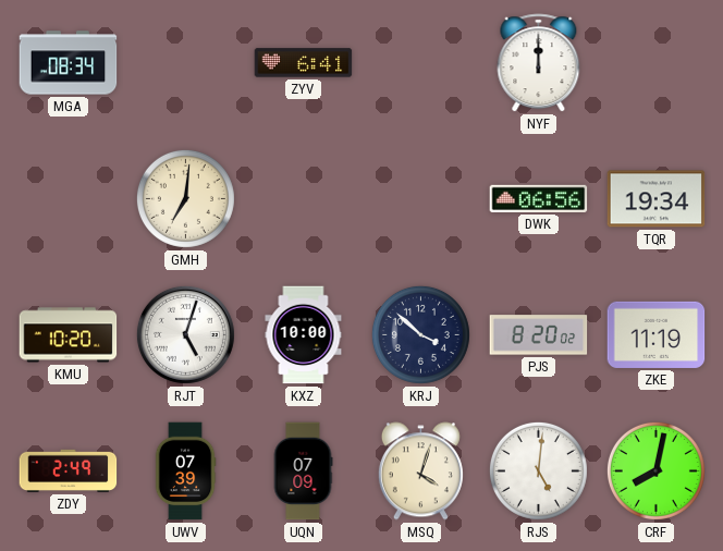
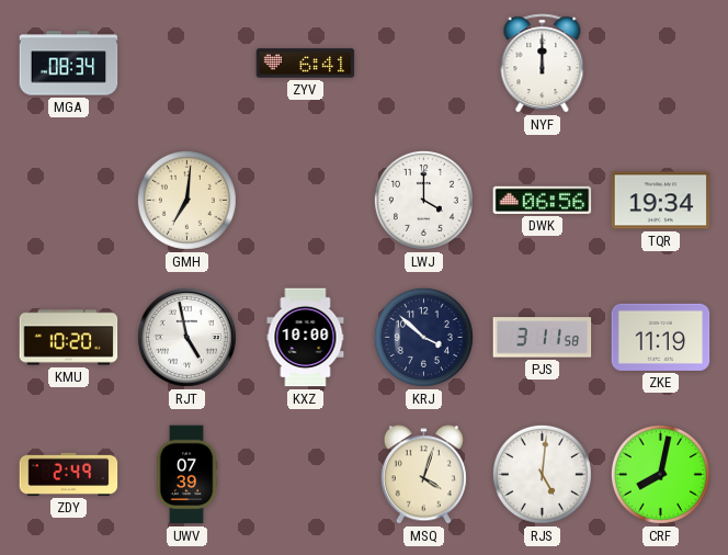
LWJ: none -> 4:00 (423, 200)
RJT: 5:03 -> 4:58 (186, 337)
PJS: 8:20 -> 3:11 (543, 338)
UQN: 07:09 -> none (303, 472)
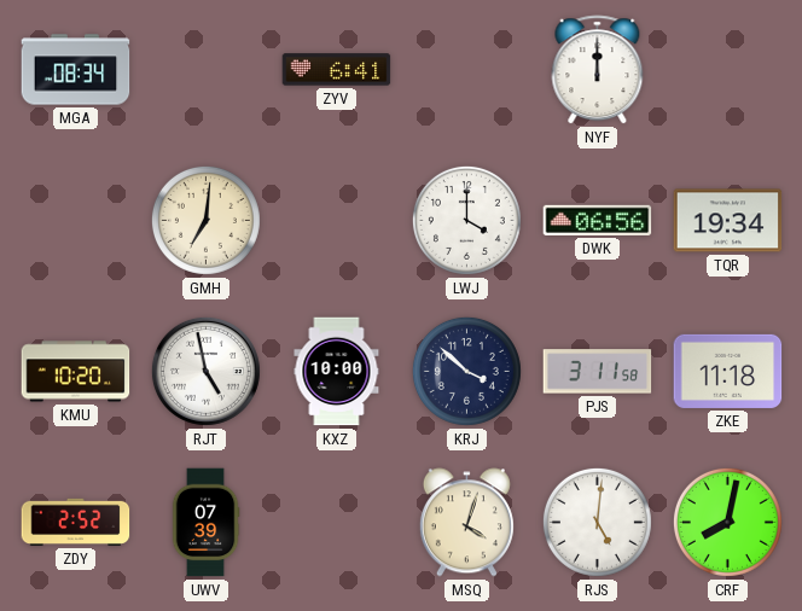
ZKE: 11:19 -> 11:18 (728, 371)
ZDY: 2:49 -> 2:52 (76, 522)
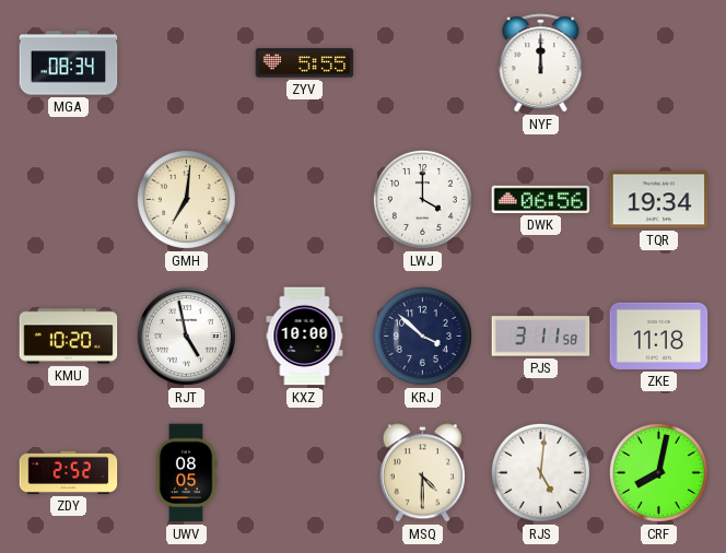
ZYV: 6:41 -> 5:55 (305, 63)
UWV: 07:39 -> 08:05 (186, 473)
MSQ: 4:03 -> 4:30 (422, 473)
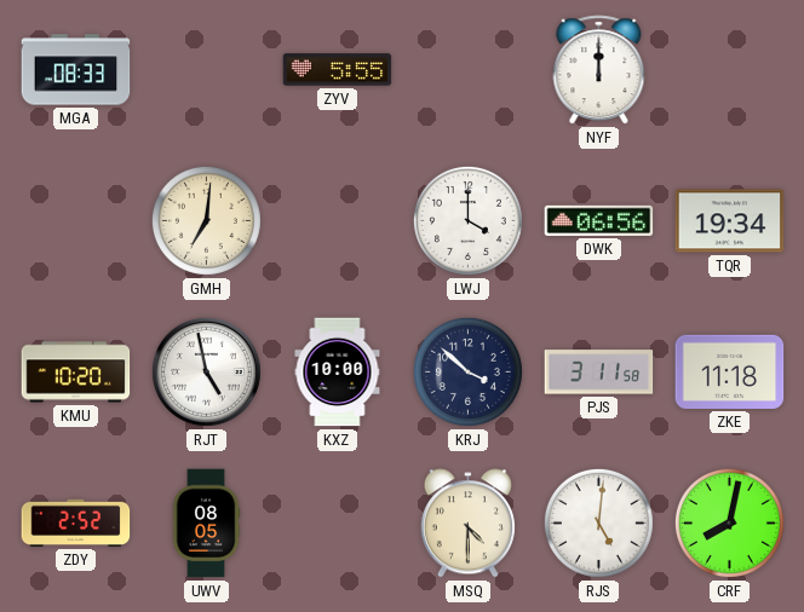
MGA: 08:34 -> 08:33 (76, 70)
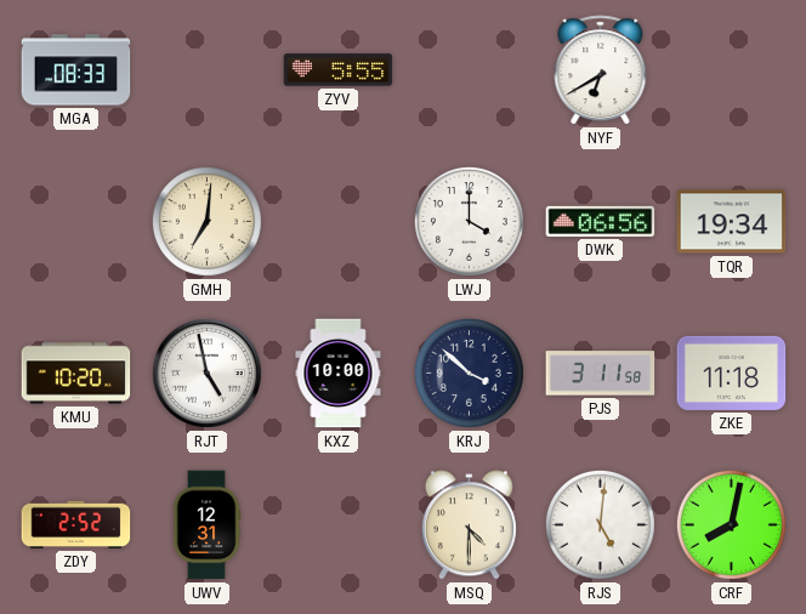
NYF: 12:00 -> 6:40 (601, 70)
UWV: 08:05 -> 12:31 (206, 525)
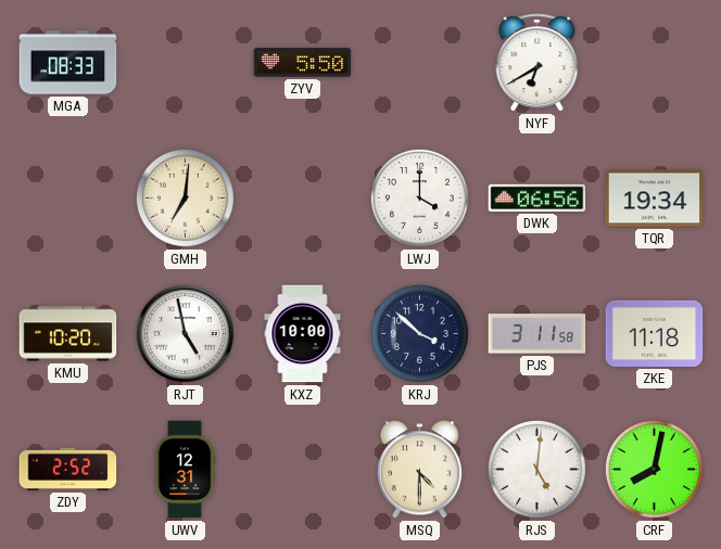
ZYV: 5:55 -> 5:50 (303, 63)
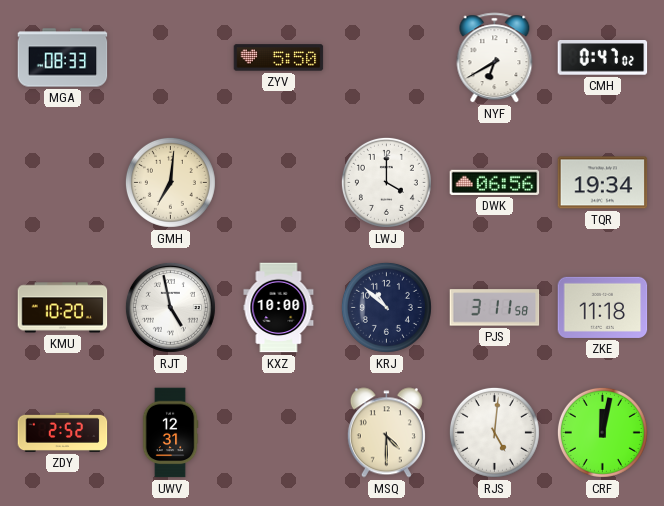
CMH: none -> 0:47 (603, 58)
KRJ: 3:52 -> 10:52 (386, 307)
CRF: 8:02 -> 12:02 (602, 432)
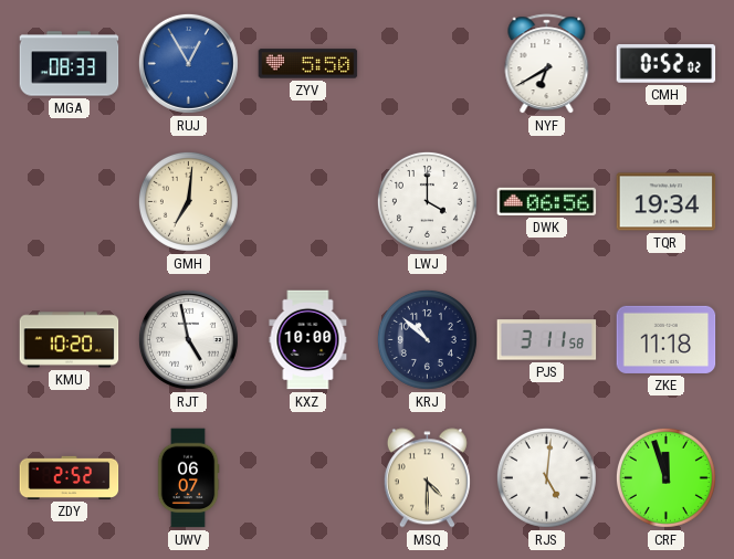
RUJ: none -> 12:55 (188, 63)
CMH: 0:47 -> 0:52 (667, 64)
UWV: 12:31 -> 06:07 (188, 478)
CRF: 12:02 -> 11:57 (665, 477)
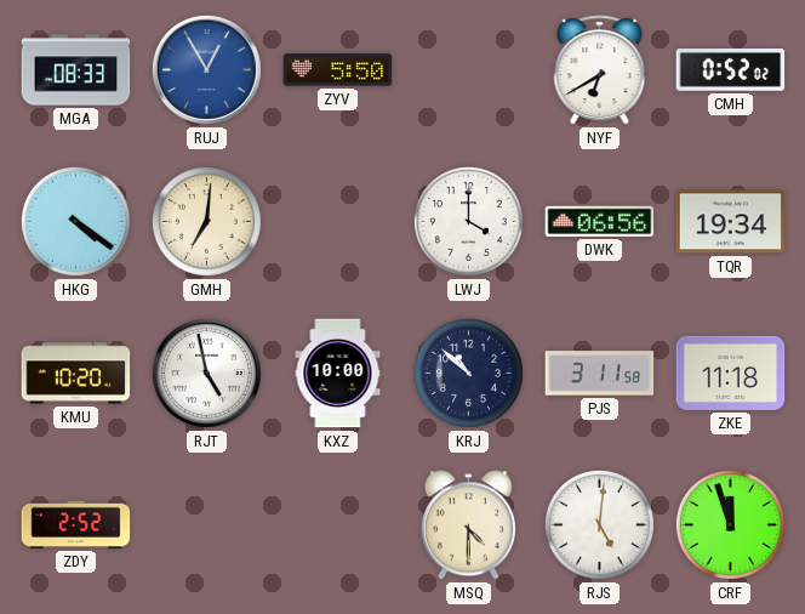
HKG: none -> 4:21 (75, 221)
UWV: 06:07 -> none (188, 478)
